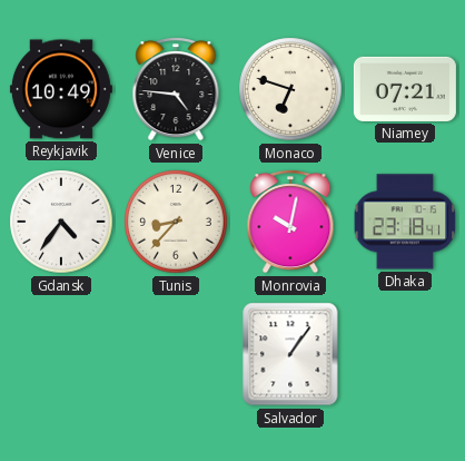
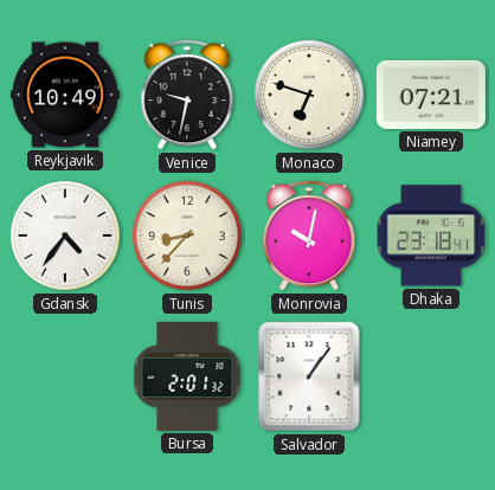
Venice: 4:46 -> 9:32 (187, 95)
Bursa: none -> 2:01 (187, 376)
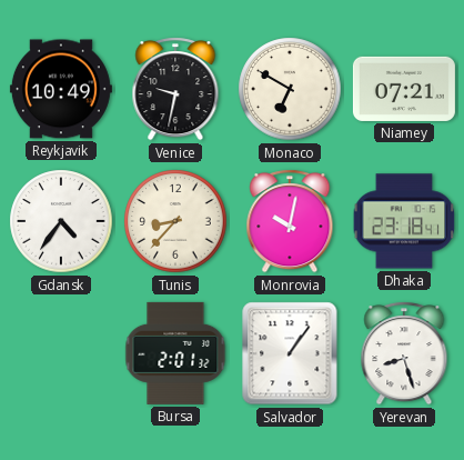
Monaco: 6:48 -> 6:50 (290, 89)
Yerevan: none -> 8:27 (404, 353)
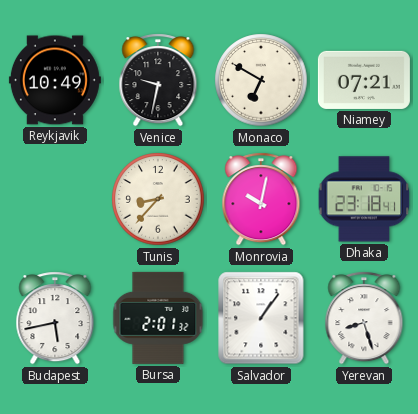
Gdansk: 4:36 -> none (61, 221)
Budapest: none -> 5:43 (55, 318)
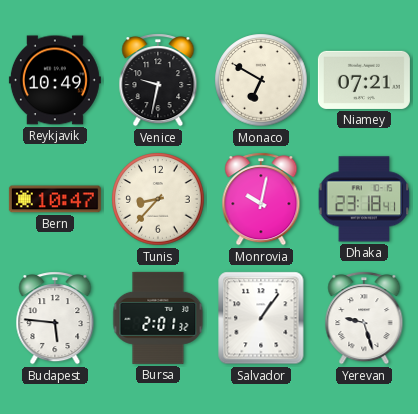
Bern: none -> 10:47 (55, 199)
Budapest: 5:43 -> 5:46 (55, 318)
Yerevan: 8:27 -> 9:27 (364, 318)
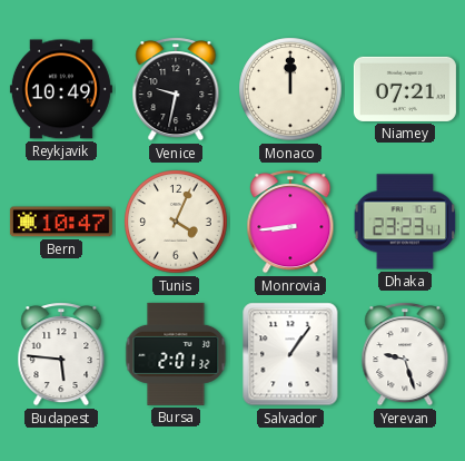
Monaco: 6:50 -> 12:00 (290, 89)
Tunis: 8:37 -> 4:04 (176, 222)
Monrovia: 10:02 -> 8:44 (290, 222)
Dhaka: 23:18 -> 23:23 (405, 222)
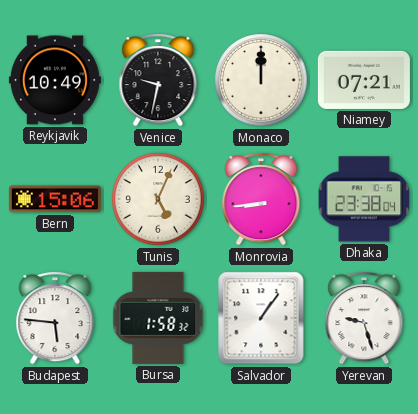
Bern: 10:47 -> 15:06 (55, 199)
Tunis: 4:04 -> 5:04 (158, 199)
Dhaka: 23:23 -> 23:38 (364, 199)
Bursa: 2:01 -> 1:58 (158, 318)
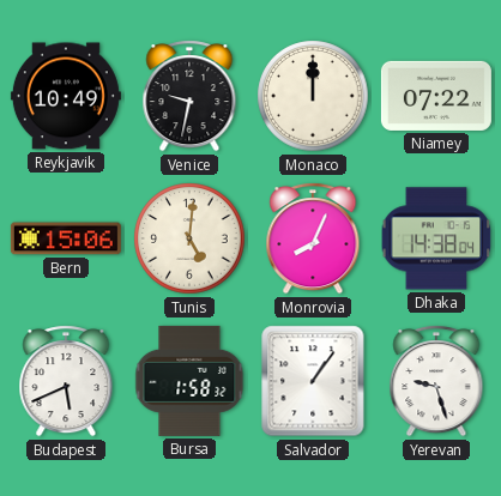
Niamey: 07:21 -> 07:22 (436, 96)
Tunis: 5:04 -> 5:01 (189, 238)
Monrovia: 8:44 -> 8:04 (313, 238)
Dhaka: 23:38 -> 14:38 (436, 238)
Budapest: 5:46 -> 5:41 (66, 381)
